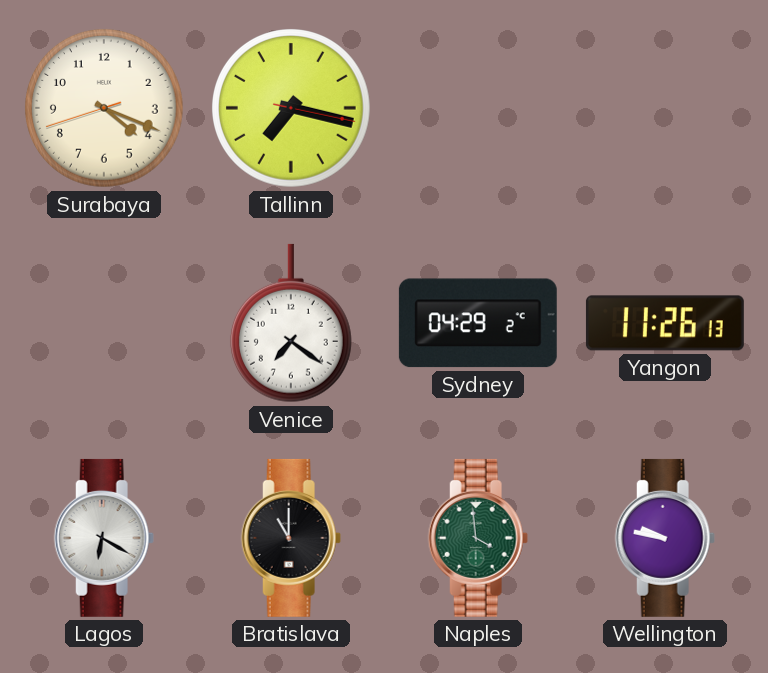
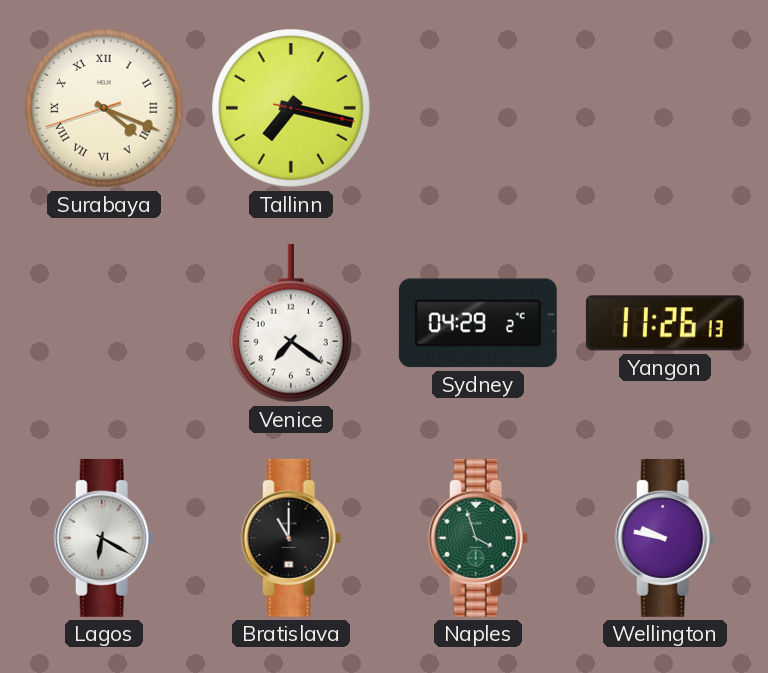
Surabaya numerals: Arabic -> Roman (105, 109)
Naples: 3:59 -> 3:57 (478, 538)
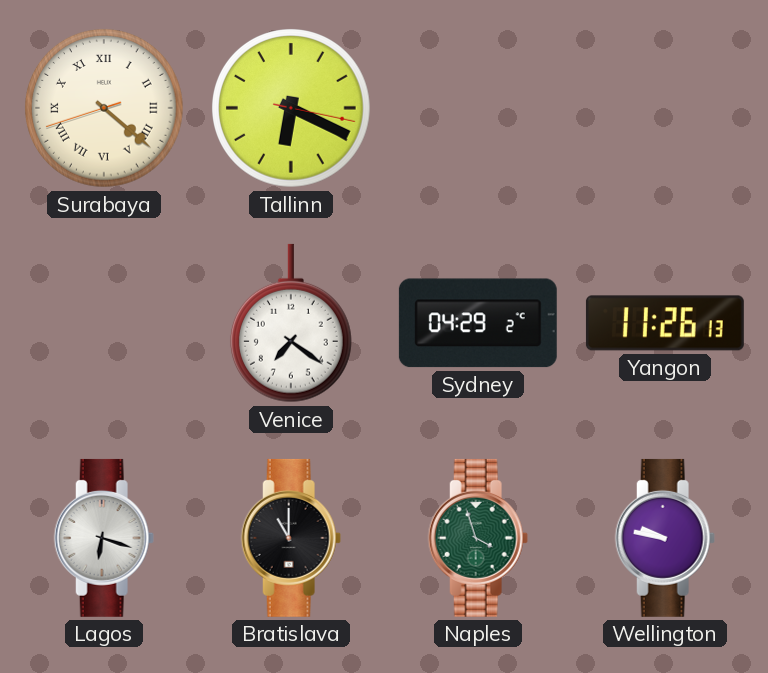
Surabaya: 4:18 -> 4:21 (105, 109)
Tallinn: 7:17 -> 6:19 (292, 109)
Lagos: 6:20 -> 6:18 (104, 538)
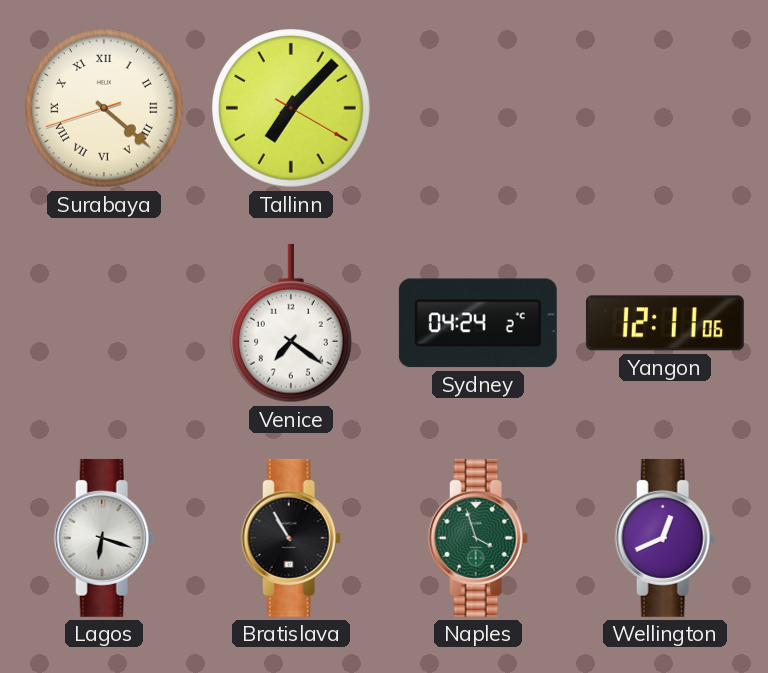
Tallinn: 6:19 -> 7:07 (292, 109)
Sydney: 04:29 -> 04:24 (478, 323)
Yangon: 11:26 -> 12:11 (665, 323)
Bratislava: 11:00 -> 10:55 (291, 538)
Wellington: 9:47 -> 12:41 (665, 538)
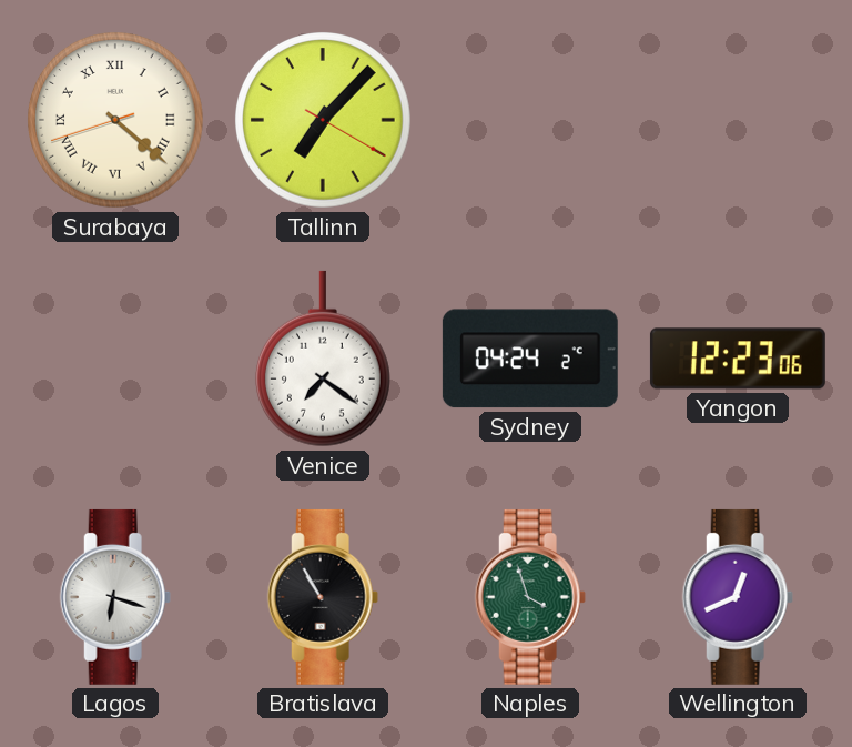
Yangon: 12:11 -> 12:23 (738, 359)
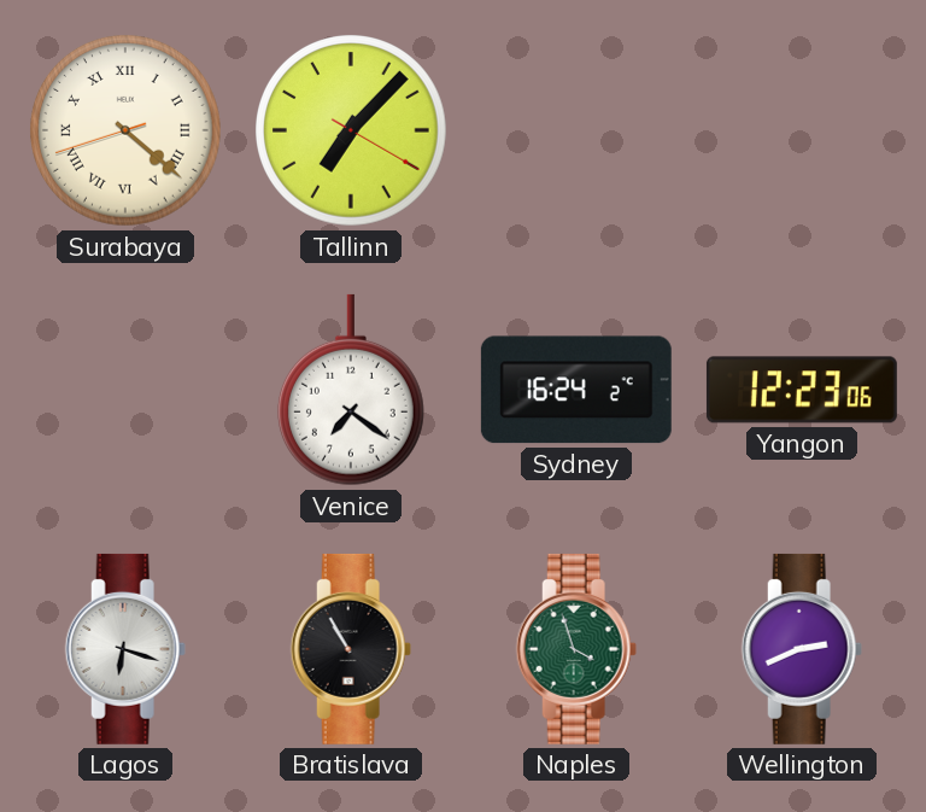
Sydney: 04:24 -> 16:24 (576, 390)
Wellington: 12:41 -> 2:41 (802, 649)
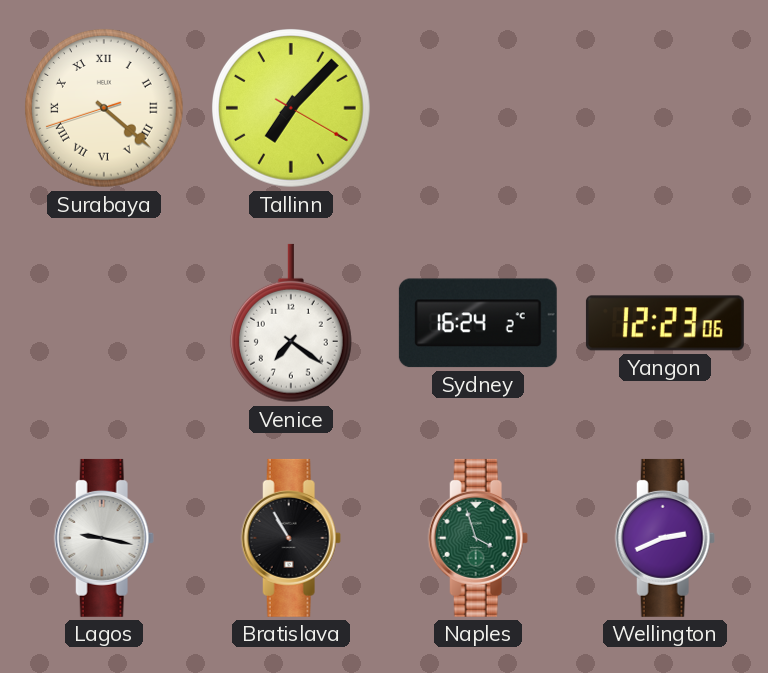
Lagos: 6:18 -> 9:17 (104, 538)
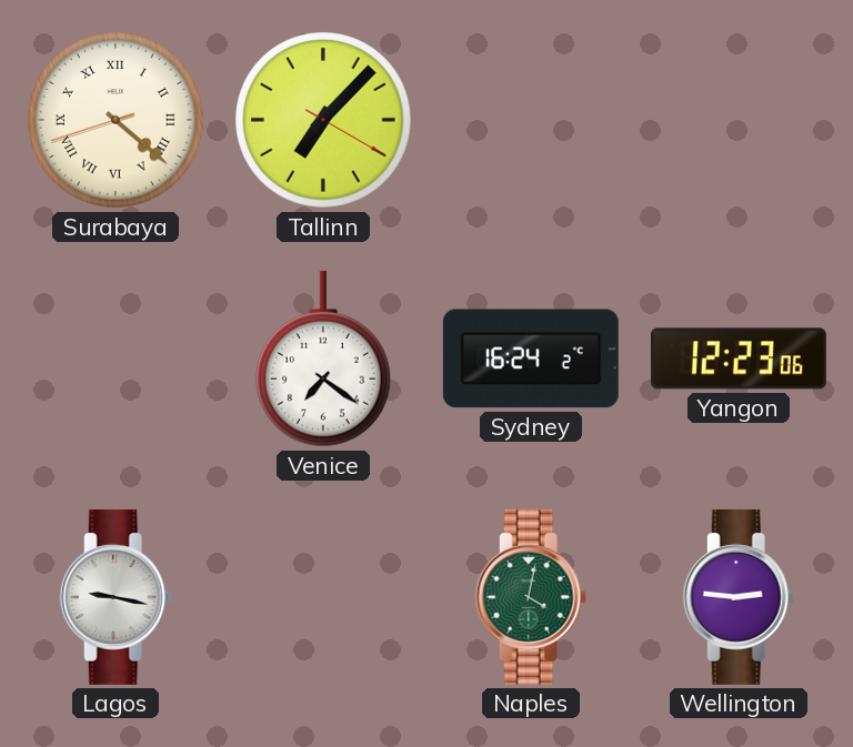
Bratislava: 10:55 -> none (291, 538)
Naples: 3:57 -> 4:02 (531, 597)
Wellington: 2:41 -> 2:46 (739, 597)
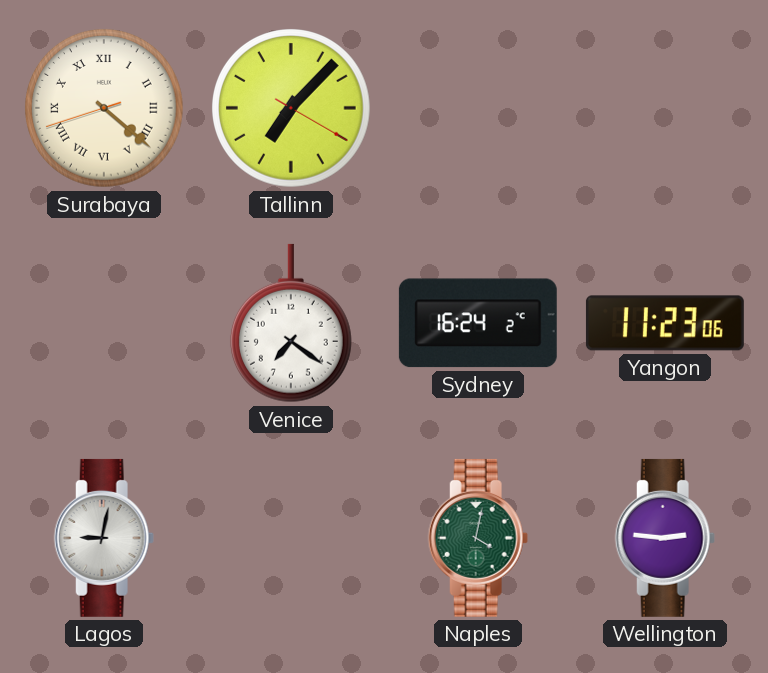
Yangon: 12:23 -> 11:23 (665, 323)
Lagos: 9:17 -> 9:02 (104, 538)
